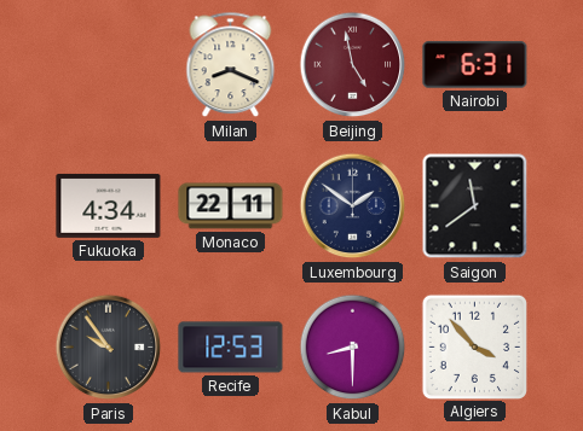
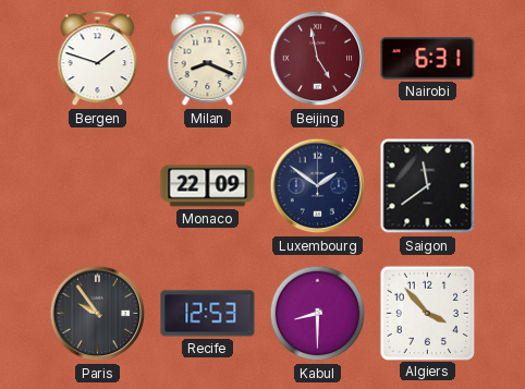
Bergen: none -> 1:48 (98, 59)
Fukuoka: 4:34 -> none (109, 205)
Monaco: 22:11 -> 22:09 (208, 186)
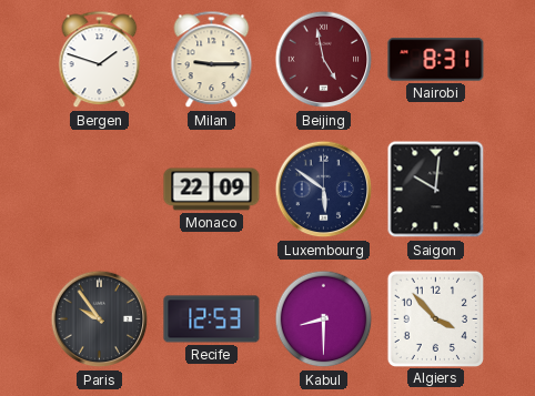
Milan: 8:19 -> 9:15 (212, 60)
Nairobi: 6:31 -> 8:31 (436, 60)
Luxembourg: 1:51 -> 5:51 (324, 190)
Saigon: 11:39 -> 10:01 (436, 190)
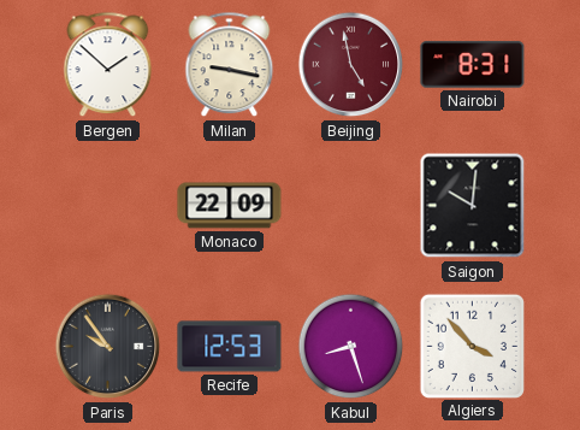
Bergen: 1:48 -> 1:52 (108, 65)
Milan: 9:15 -> 9:17 (230, 65)
Luxembourg: 5:51 -> none (324, 190)
Kabul: 8:30 -> 8:27 (351, 347)
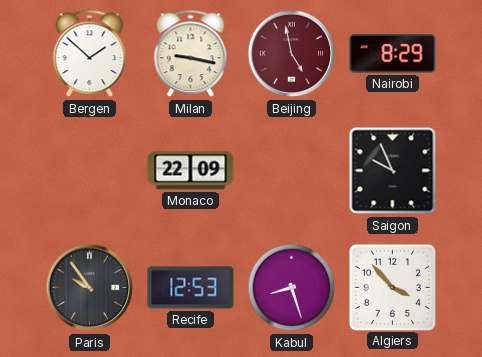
Nairobi: 8:31 -> 8:29 (393, 54)
Saigon: 10:01 -> 9:56 (393, 171)
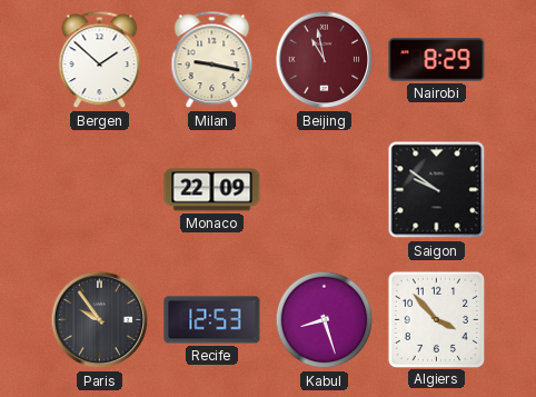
Beijing: 4:58 -> 10:58 (325, 60)
Saigon: 9:56 -> 9:51 (437, 190)
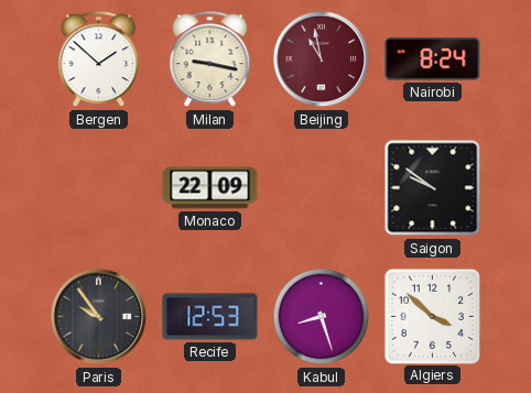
Nairobi: 8:29 -> 8:24 (433, 59)
Algiers: 3:53 -> 3:52 (432, 316)
